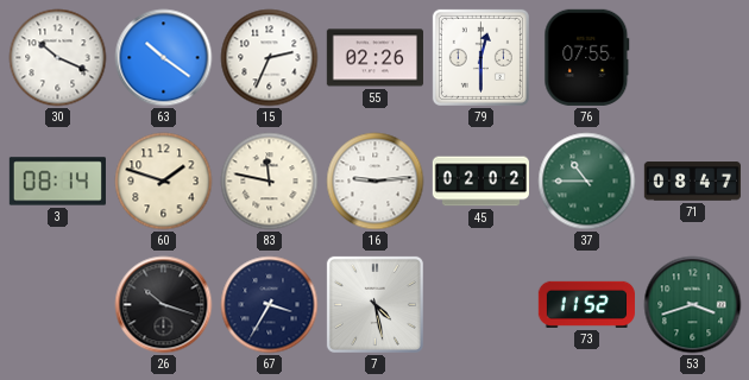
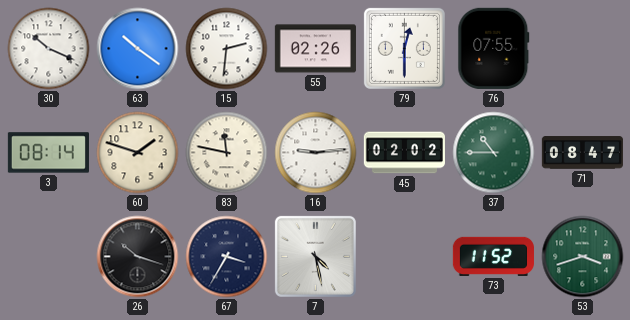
15: 2:34 -> 2:31 (227, 49)
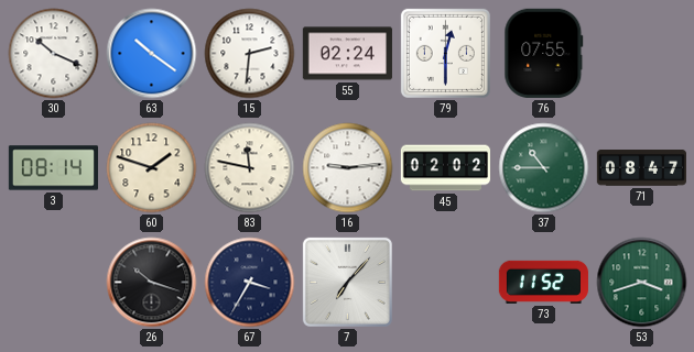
55: 02:26 -> 02:24 (347, 54)
7: 4:28 -> 7:07 (347, 282)
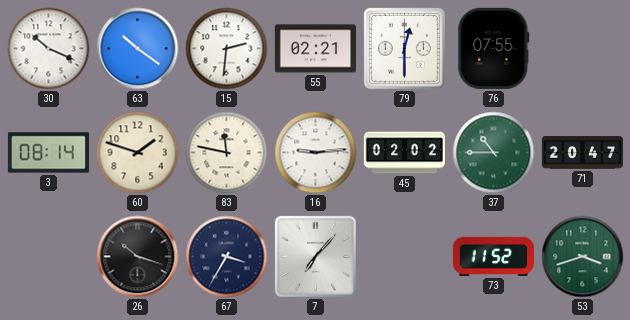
55: 02:24 -> 02:21 (315, 49)
71: 08:47 -> 20:47 (582, 153)
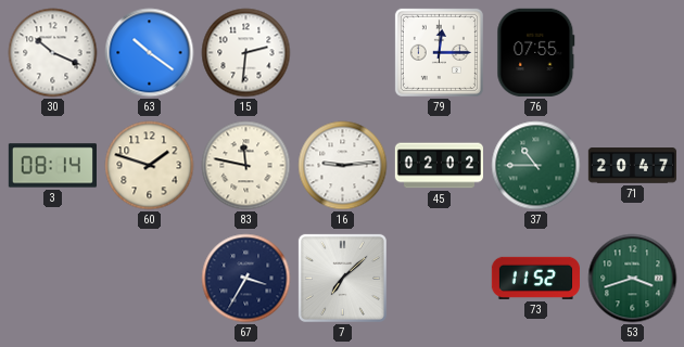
55: 02:21 -> none (315, 49)
79: 12:30 -> 12:15 (439, 52)
26: 10:18 -> none (138, 257)
7: 7:07 -> 7:08 (342, 278)
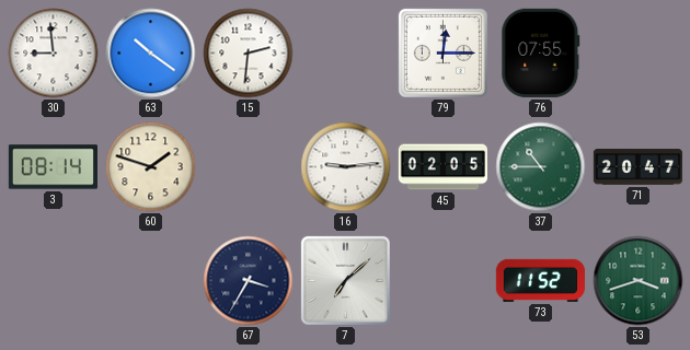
30: 10:19 -> 8:59 (54, 54)
83: 11:47 -> none (246, 166)
45: 02:02 -> 02:05 (442, 167)
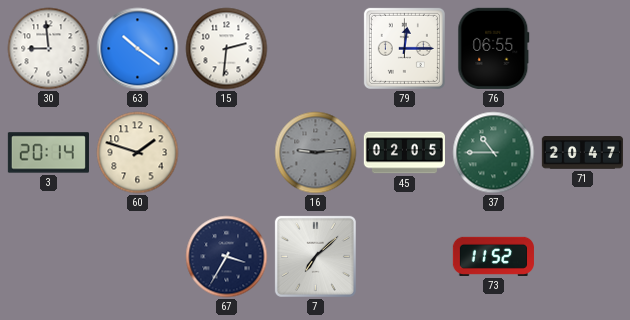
76: 07:55 -> 06:55 (494, 48)
3: 08:14 -> 20:14 (48, 153)
16 dial: white -> grey (316, 153)
53: 3:42 -> none (639, 281)
